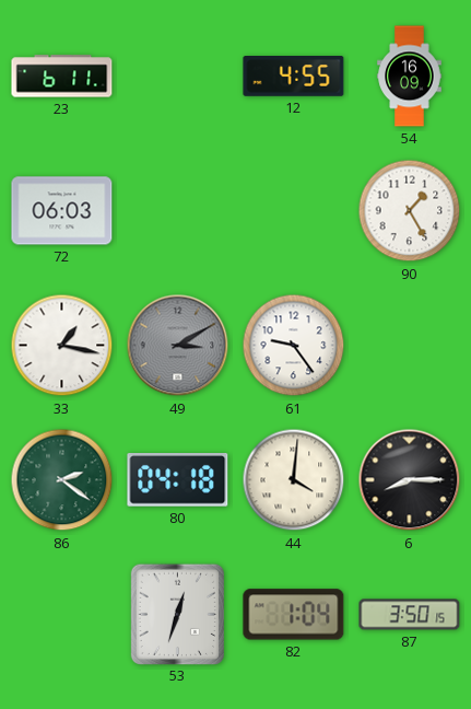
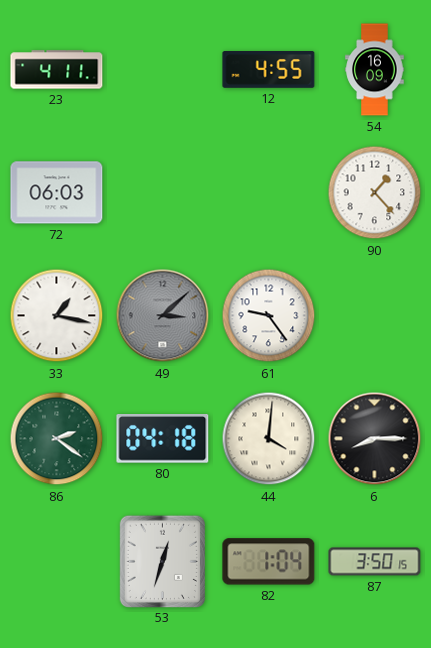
23: 6:11 -> 4:11 (57, 70)
90: 1:25 -> 1:23 (375, 193)
49: 3:10 -> 3:08 (163, 316)
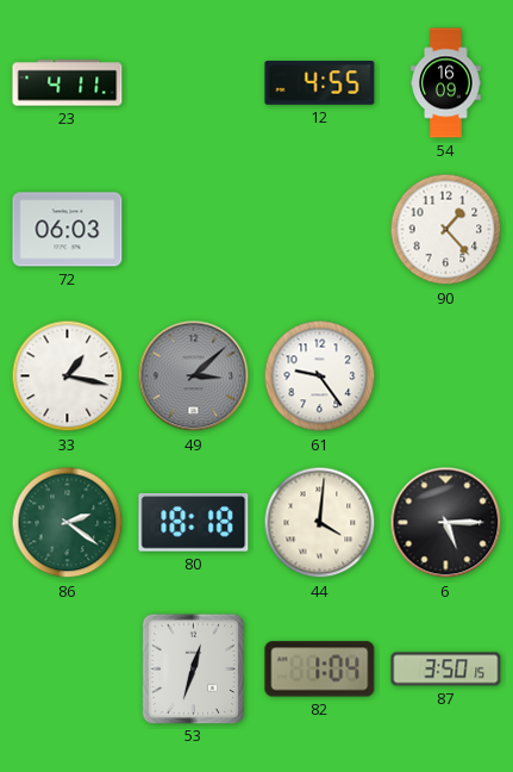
80: 04:18 -> 18:18 (194, 523)
6: 8:15 -> 5:15 (446, 523)
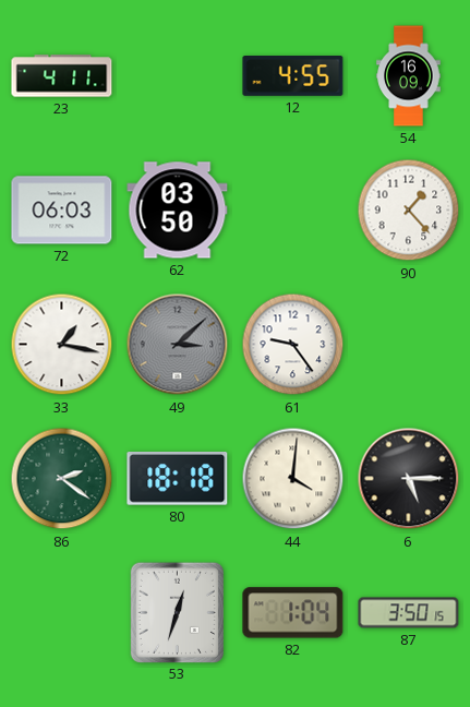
62: none -> 03:50 (178, 211)
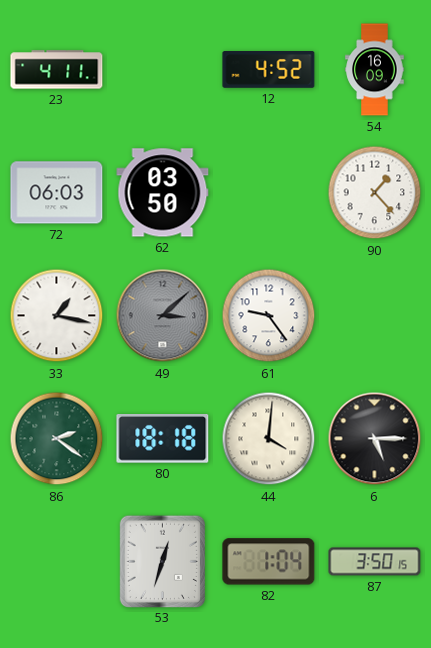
12: 4:55 -> 4:52 (269, 70)
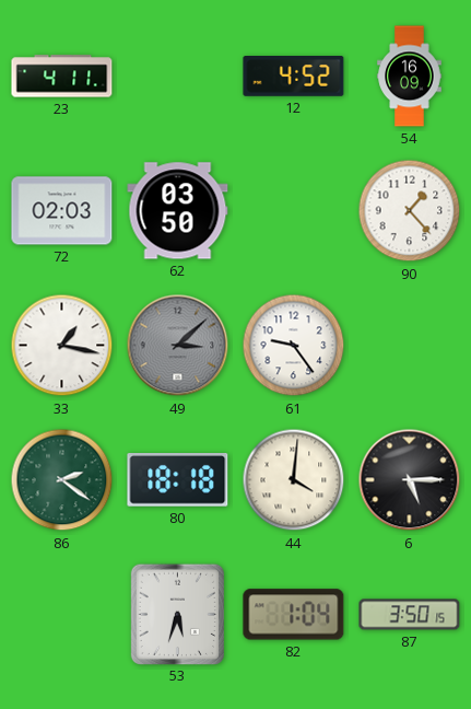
72: 06:03 -> 02:03 (62, 211)
53: 12:33 -> 5:33 (177, 614)
